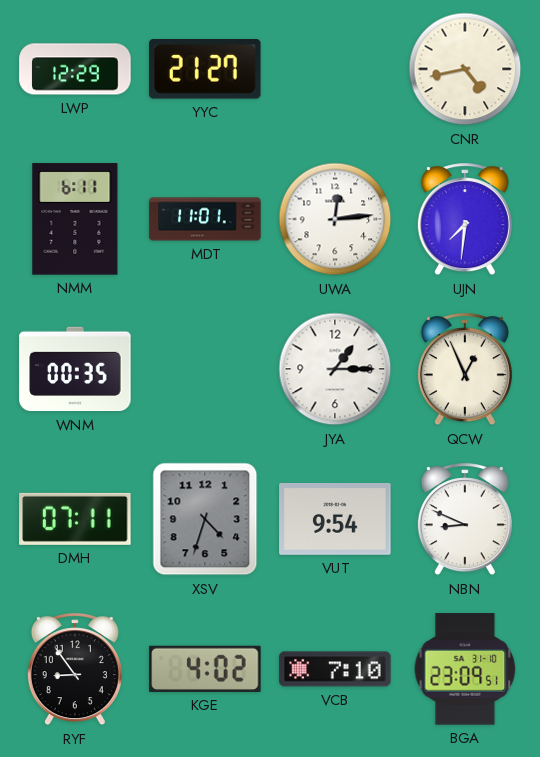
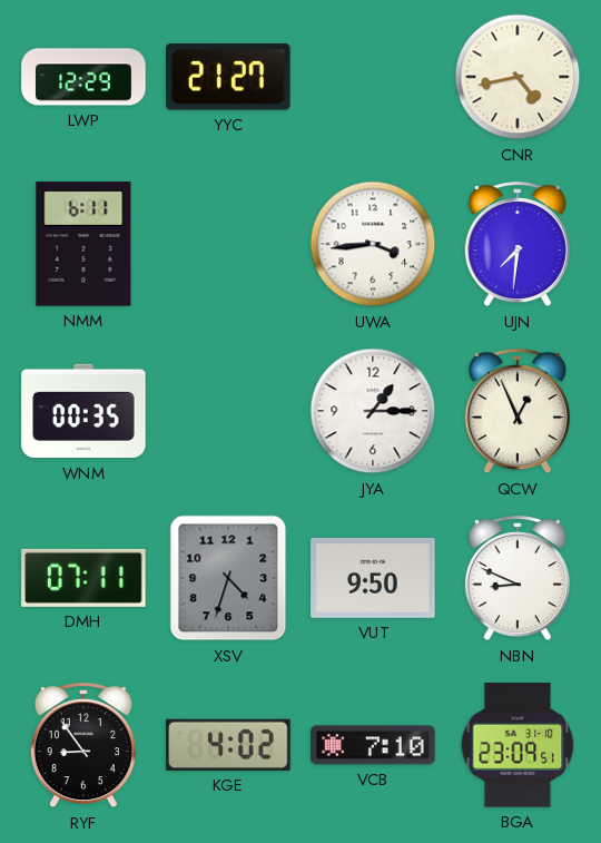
MDT: 11:01 -> none (205, 219)
UWA: 12:14 -> 3:44 (373, 244)
VUT: 9:54 -> 9:50 (373, 578)
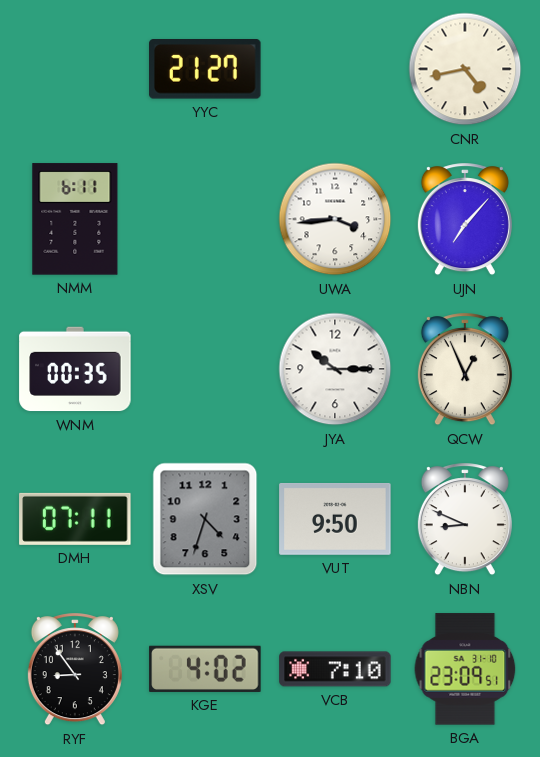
LWP: 12:29 -> none (83, 77)
UJN: 7:31 -> 7:07 (465, 220)
JYA: 1:15 -> 10:15 (335, 369)
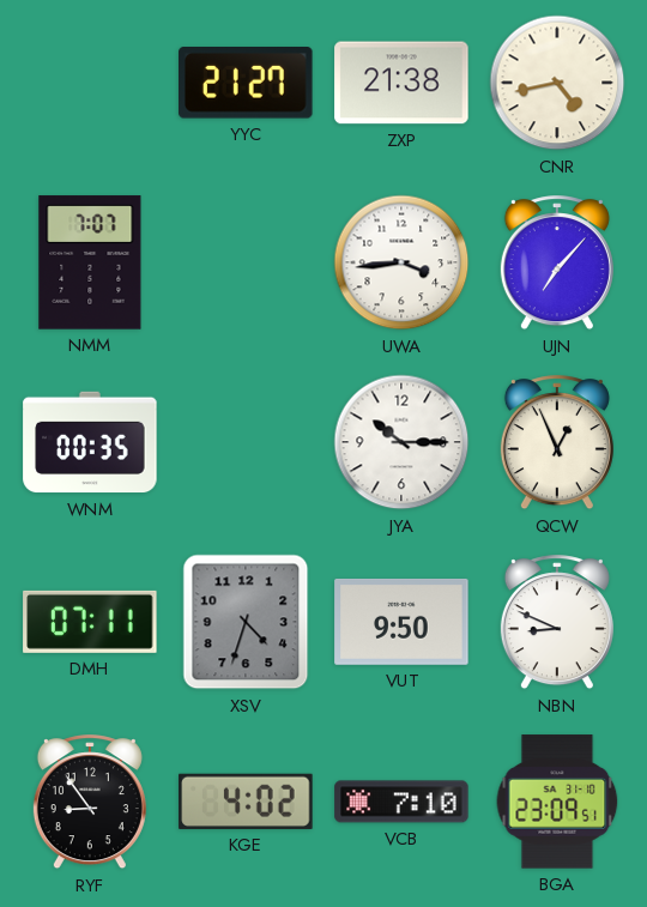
ZXP: none -> 21:38 (401, 83)
NMM: 6:11 -> 7:07 (90, 262)
